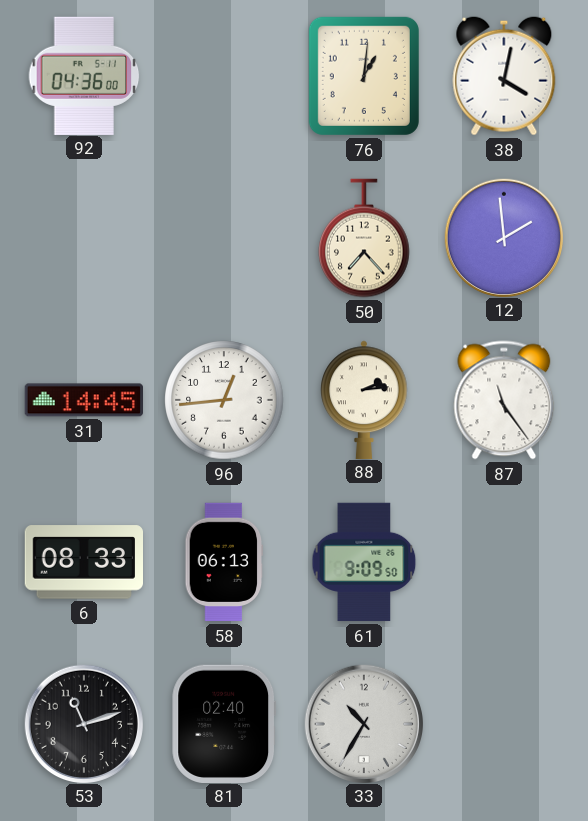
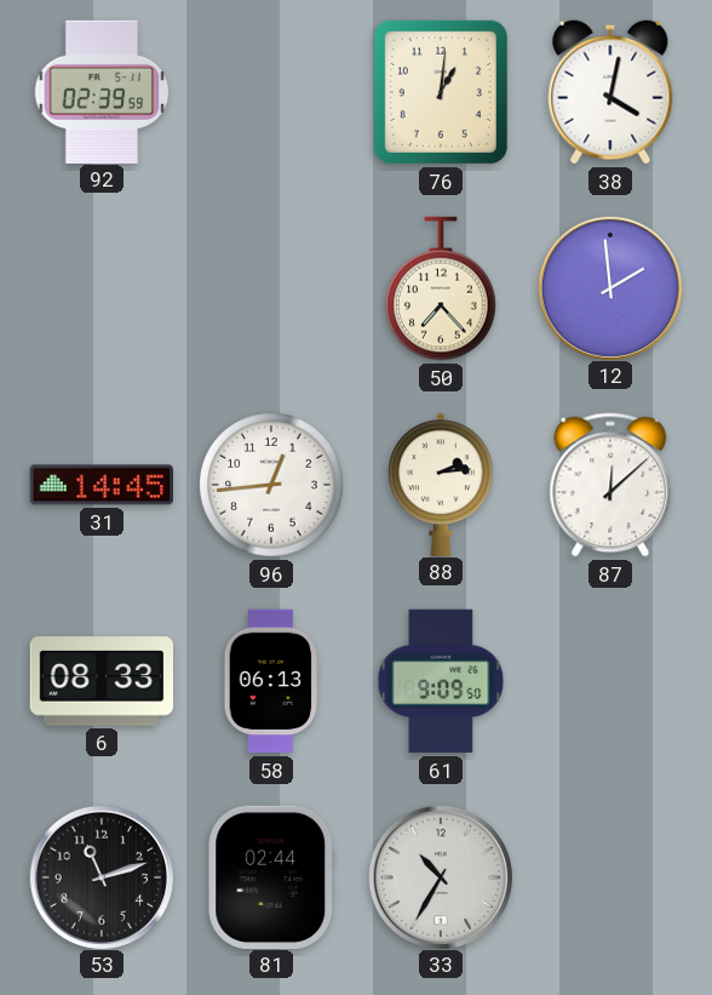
92: 04:36 -> 02:39 (102, 91)
87: 11:24 -> 12:08 (610, 485)
81: 02:40 -> 02:44 (271, 876)
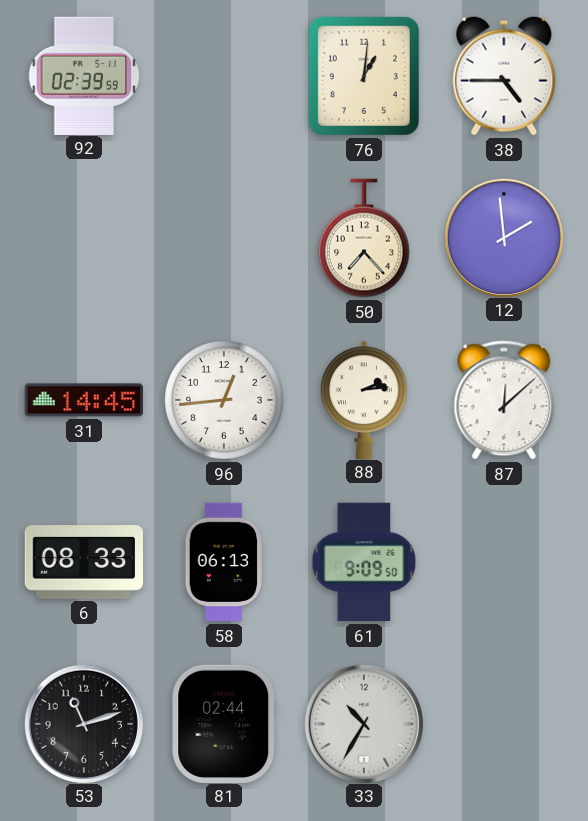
38: 4:02 -> 4:45 (504, 76)
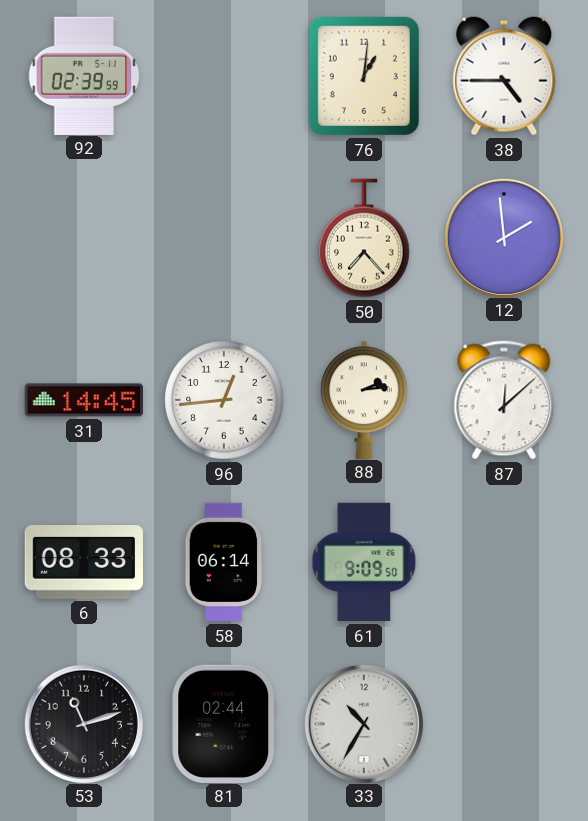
58: 06:13 -> 06:14 (224, 562)
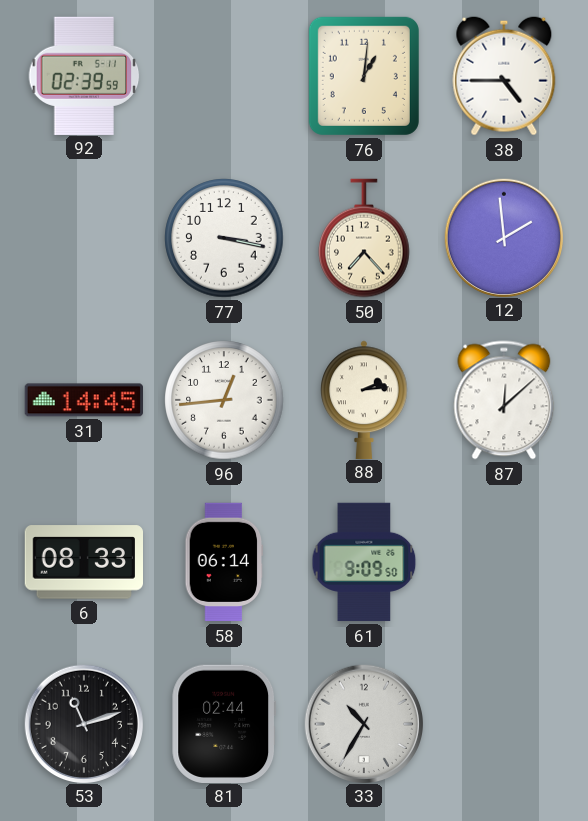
77: none -> 3:17 (224, 238)
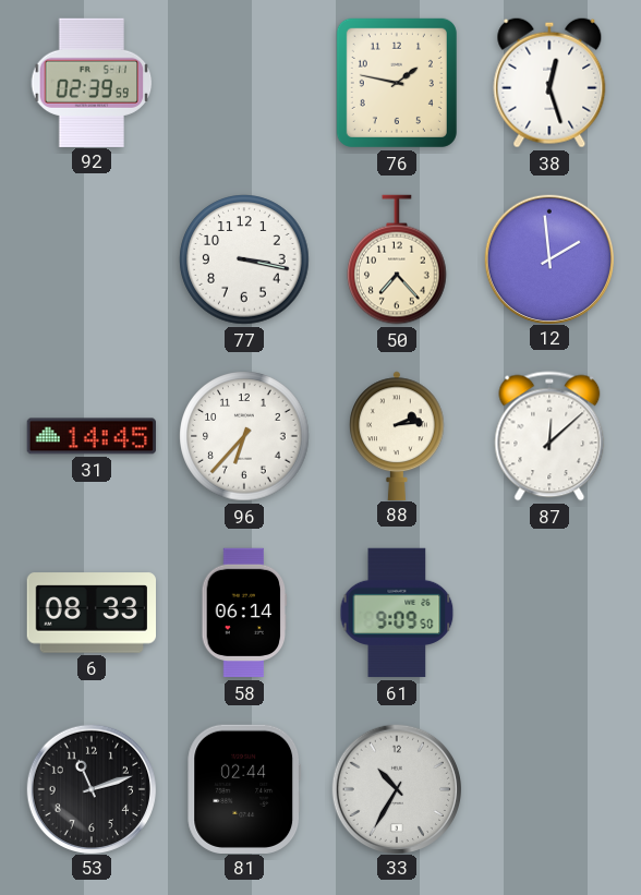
76: 1:01 -> 1:47 (397, 83)
38: 4:45 -> 12:27 (549, 83)
96: 12:44 -> 6:37 (244, 436)
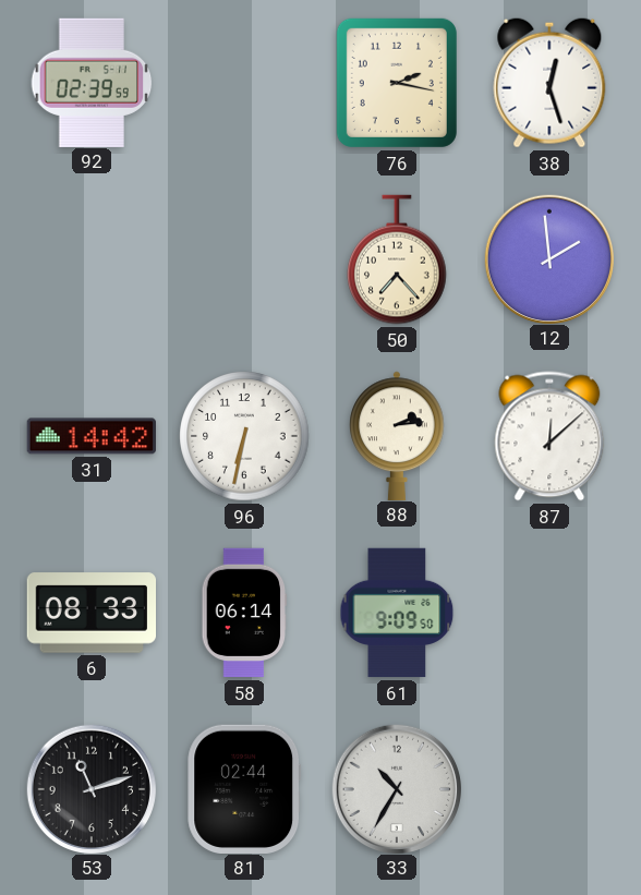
76: 1:47 -> 2:17 (397, 83)
77: 3:17 -> none (244, 259)
31: 14:45 -> 14:42 (90, 436)
96: 6:37 -> 6:32 (244, 436)
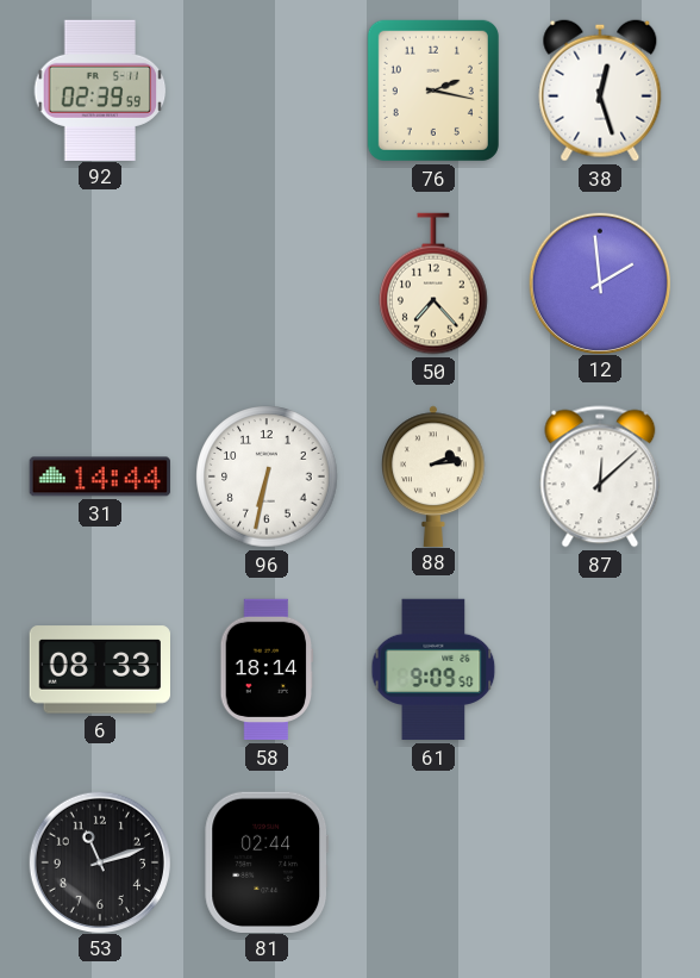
31: 14:42 -> 14:44 (99, 476)
58: 06:14 -> 18:14 (267, 669)
33: 10:35 -> none (396, 788)
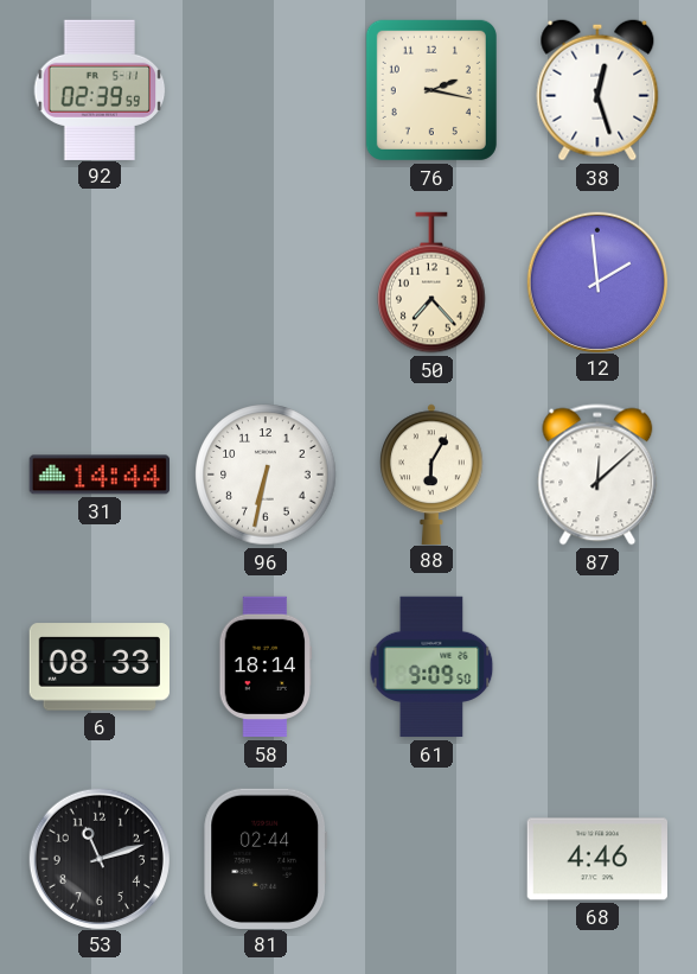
88: 2:14 -> 6:05 (433, 473)
68: none -> 4:46 (596, 859)
